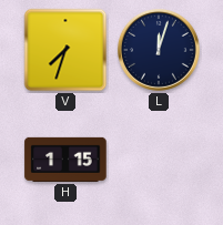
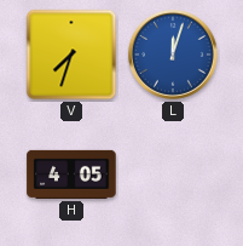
L dial: navy -> blue (173, 55)
H: 1:15 -> 4:05 (71, 175)
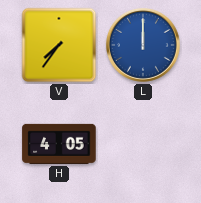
V: 7:33 -> 7:36 (59, 45)
L: 12:03 -> 12:00 (143, 45)
